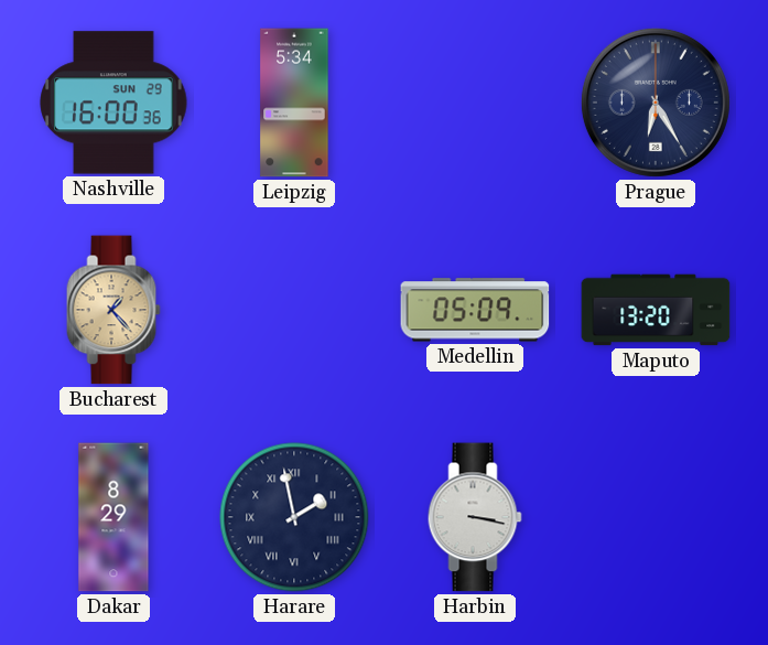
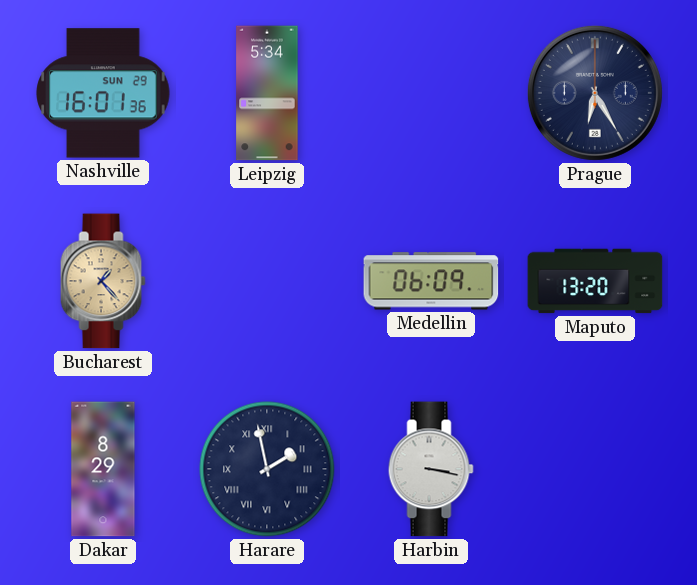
Nashville: 16:00 -> 16:01 (103, 93)
Medellin: 05:09 -> 06:09 (431, 281)
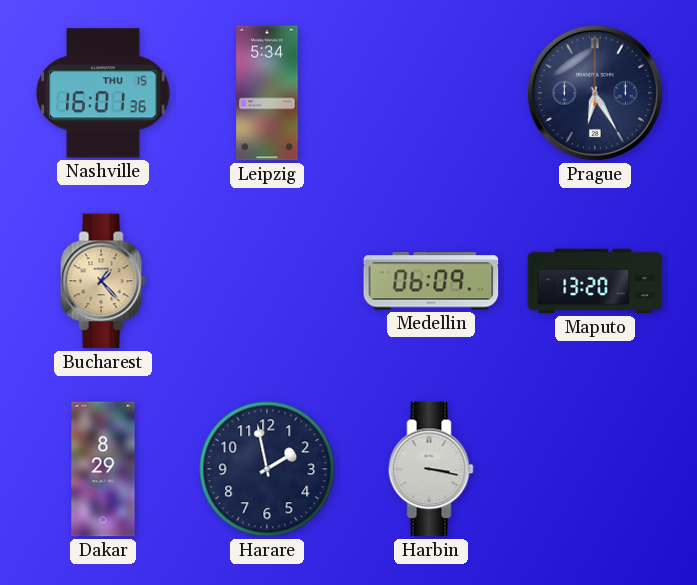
Nashville date: SUN 29 -> THU 15 (103, 93)
Harare numerals: Roman -> Arabic (267, 469)
